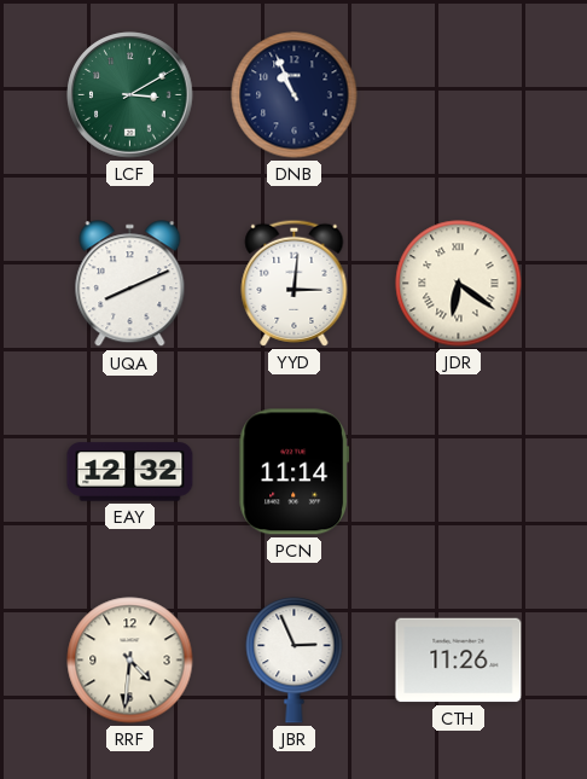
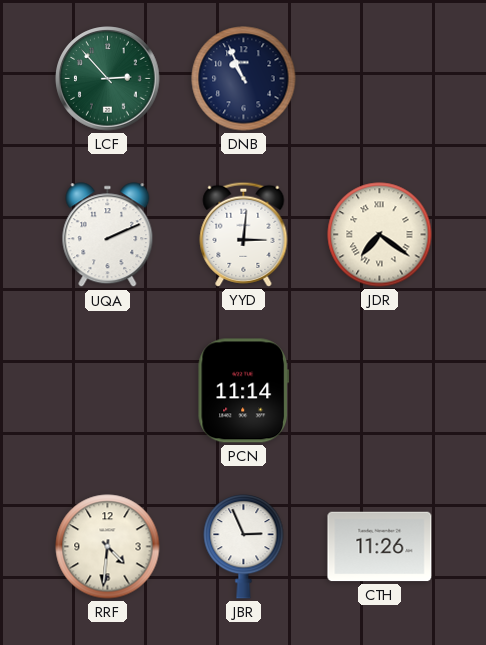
LCF: 3:10 -> 2:53 (108, 79)
UQA: 8:11 -> 2:11 (108, 235)
JDR: 6:21 -> 7:21 (380, 235)
EAY: 12:32 -> none (130, 472)
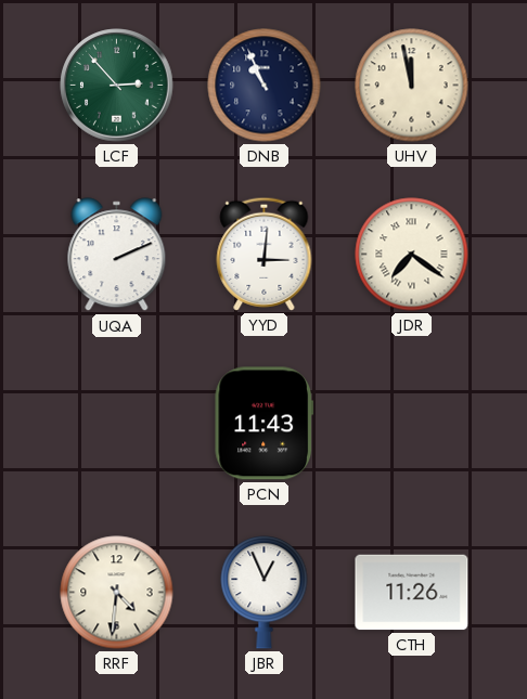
UHV: none -> 11:58 (412, 86)
PCN: 11:14 -> 11:43 (263, 424)
JBR: 2:56 -> 12:56 (265, 593)
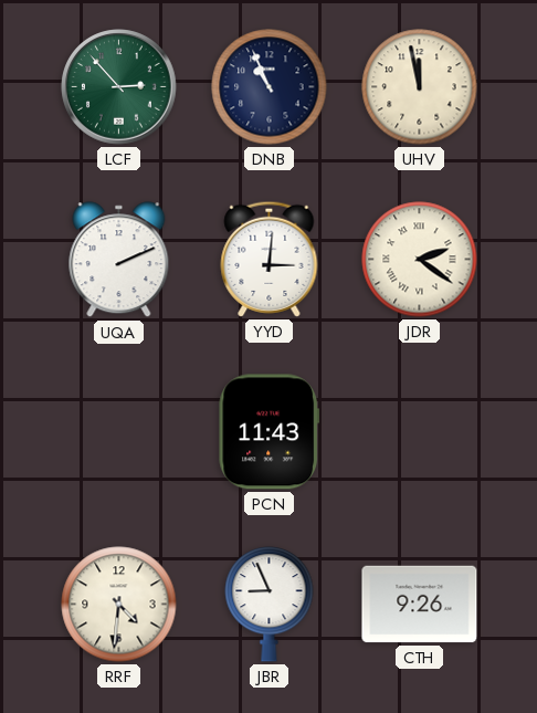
JDR: 7:21 -> 2:21 (420, 260)
JBR: 12:56 -> 8:56 (270, 605)
CTH: 11:26 -> 9:26 (420, 605)
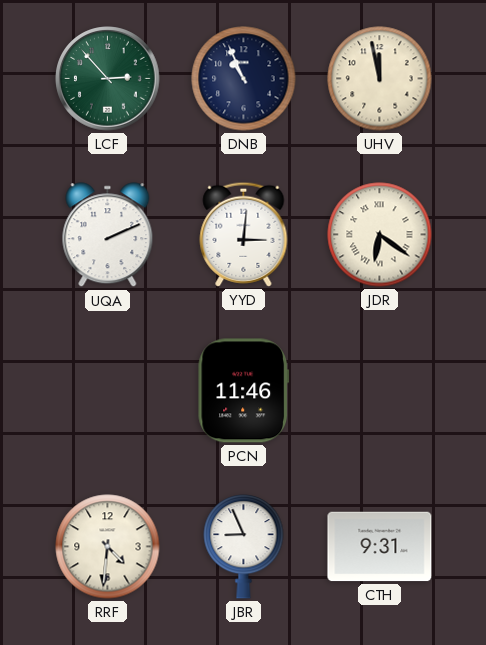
JDR: 2:21 -> 6:21 (380, 235)
PCN: 11:43 -> 11:46 (243, 391)
CTH: 9:26 -> 9:31 (380, 547)
